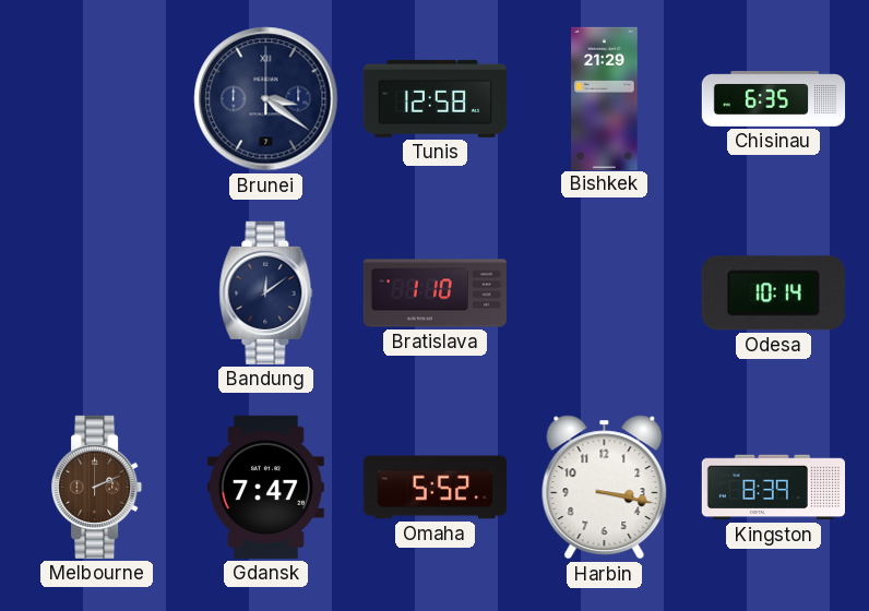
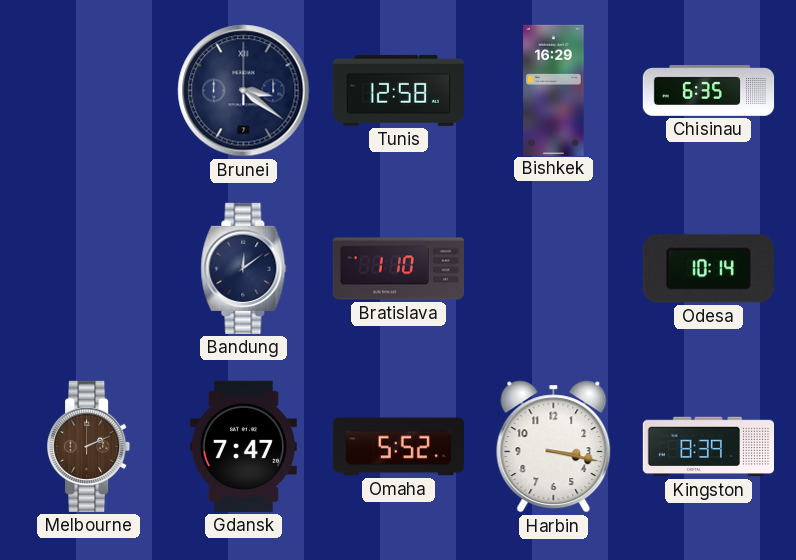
Bishkek: 21:29 -> 16:29 (554, 90)
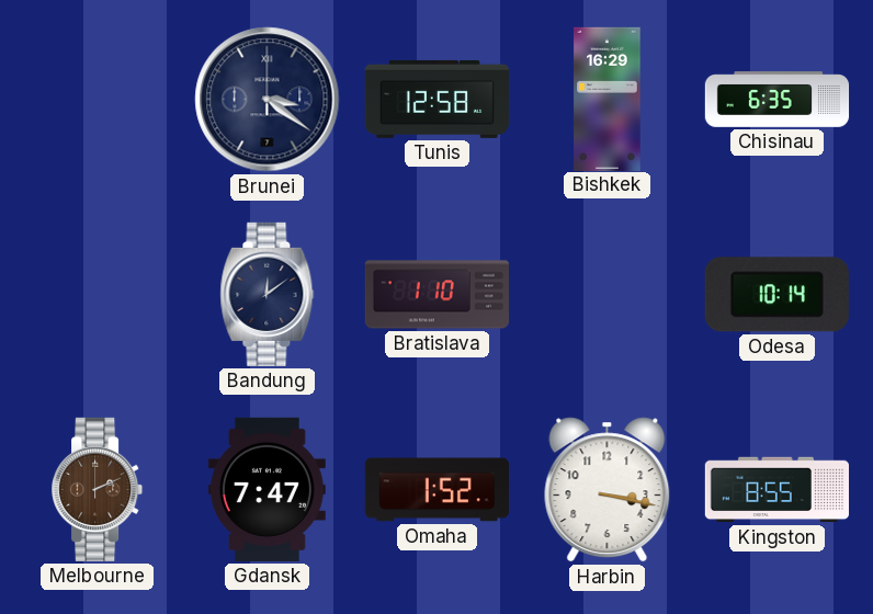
Omaha: 5:52 -> 1:52 (436, 490)
Kingston: 8:39 -> 8:55 (776, 490)
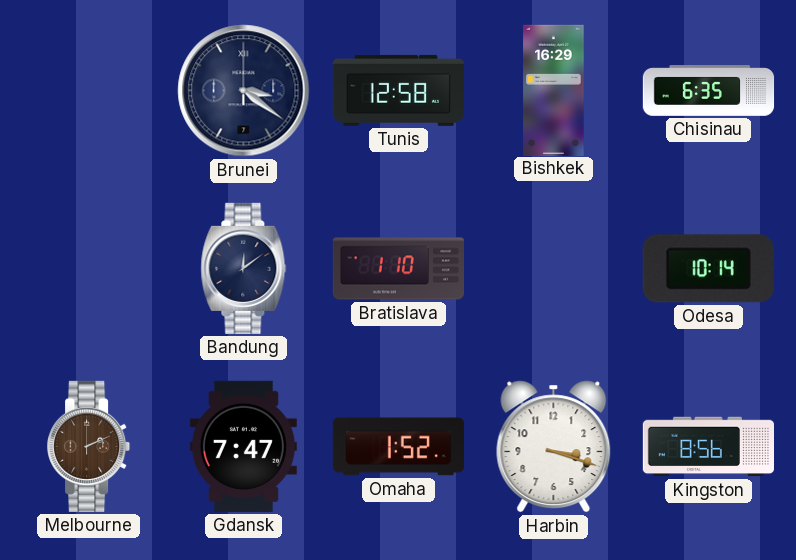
Harbin: 3:17 -> 3:18 (554, 447)
Kingston: 8:55 -> 8:56 (708, 447)
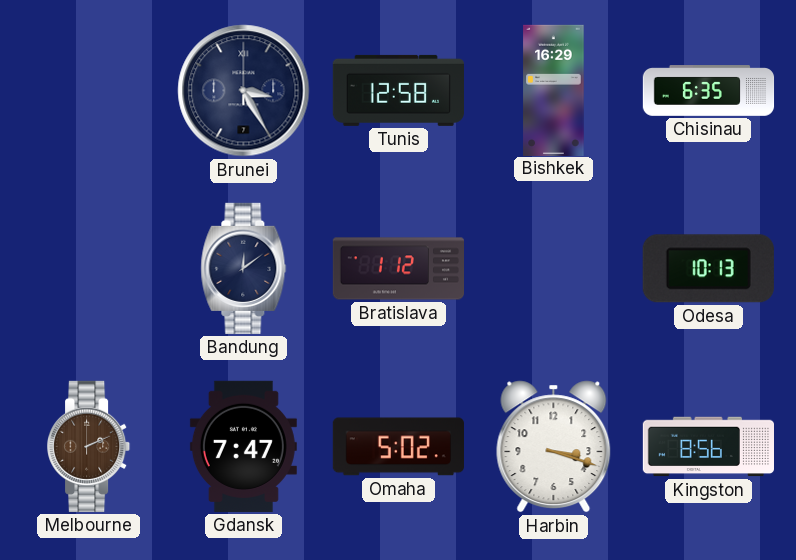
Brunei: 3:21 -> 3:25 (244, 91)
Bratislava: 1:10 -> 1:12 (398, 269)
Odesa: 10:14 -> 10:13 (708, 269)
Omaha: 1:52 -> 5:02 (398, 447)
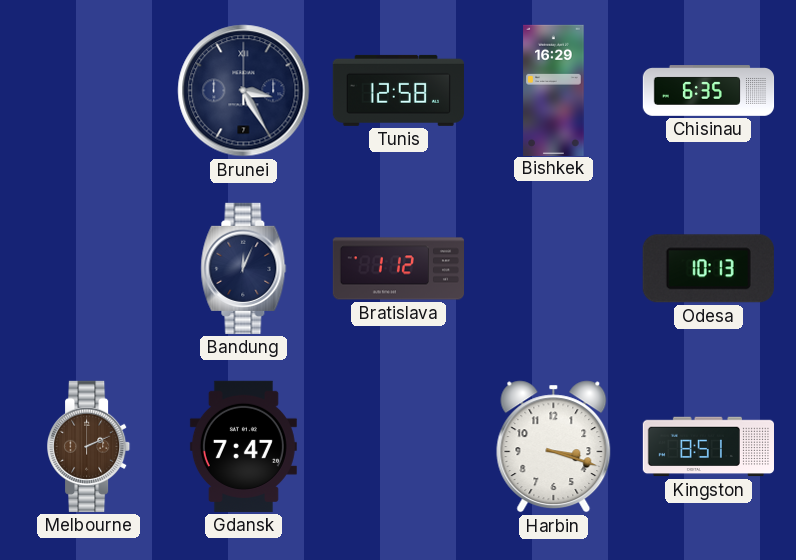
Bandung: 12:09 -> 12:04 (244, 268)
Omaha: 5:02 -> none (398, 447)
Kingston: 8:56 -> 8:51 (708, 447)
